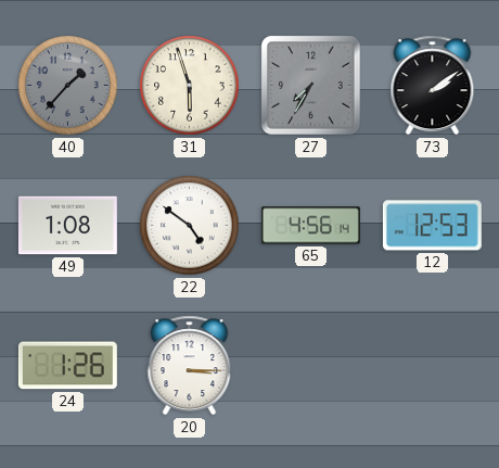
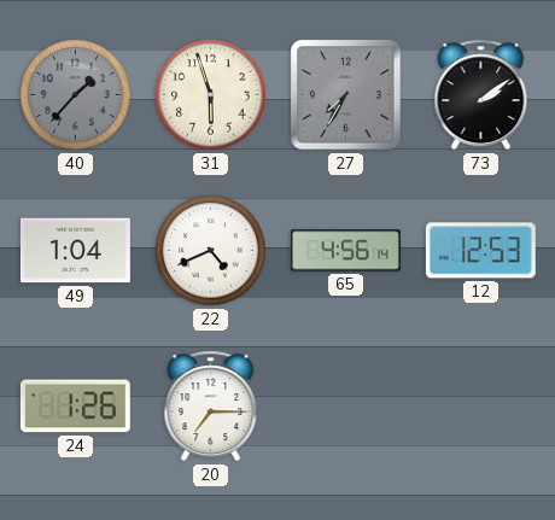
49: 1:08 -> 1:04 (75, 251)
22: 4:51 -> 4:41 (211, 251)
20: 3:15 -> 7:15 (211, 407)
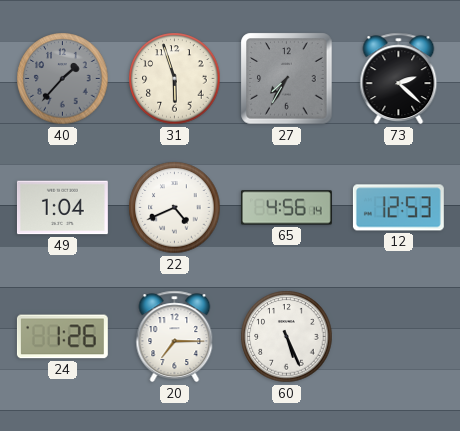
73: 2:09 -> 2:22 (399, 79)
60: none -> 5:26 (287, 337)
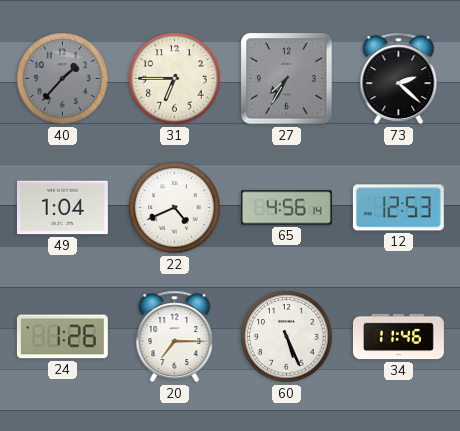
31: 5:57 -> 6:45 (175, 79)
34: none -> 11:46 (399, 337)
